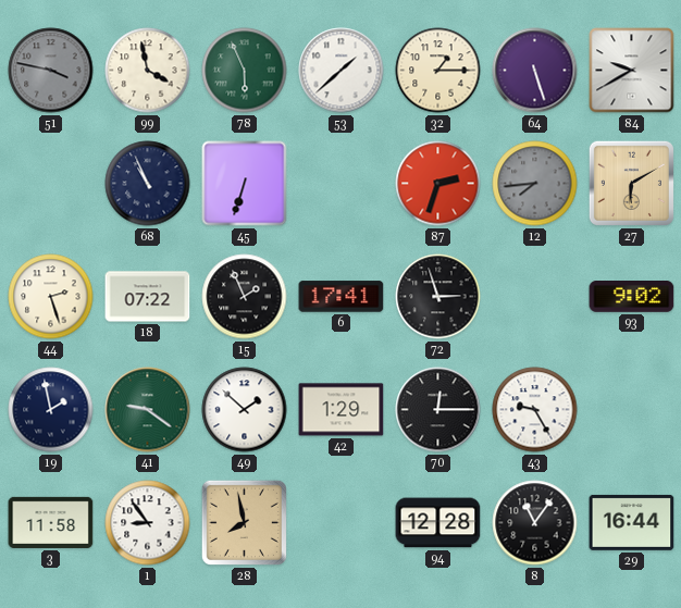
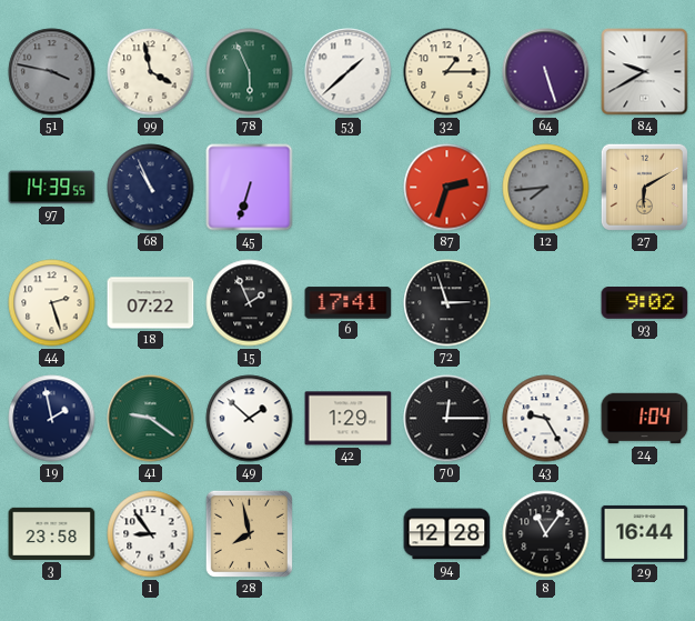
97: none -> 14:39 (52, 188)
24: none -> 1:04 (645, 419)
3: 11:58 -> 23:58 (52, 533)
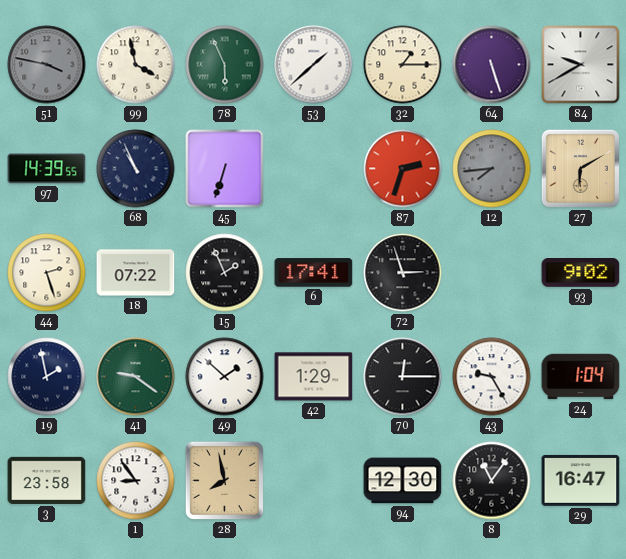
94: 12:28 -> 12:30 (403, 481)
29: 16:44 -> 16:47 (581, 480)
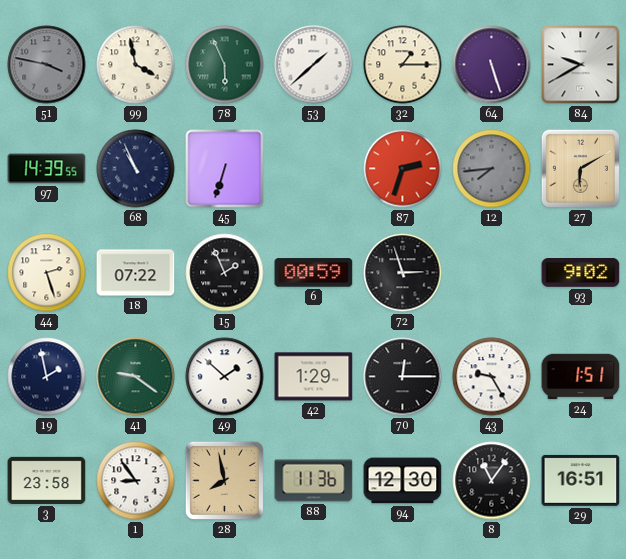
6: 17:41 -> 00:59 (314, 273)
24: 1:04 -> 1:51 (581, 377)
88: none -> 11:36 (314, 481)
29: 16:47 -> 16:51 (581, 480)
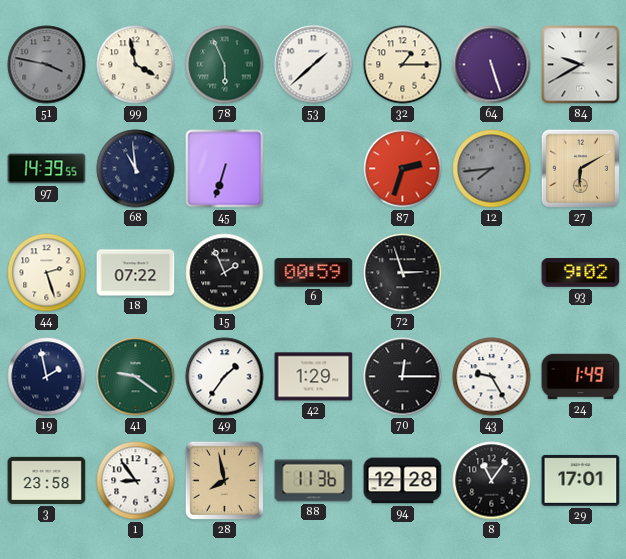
68: 10:56 -> 10:59 (136, 169)
49: 1:52 -> 1:36 (225, 377)
24: 1:51 -> 1:49 (581, 377)
94: 12:30 -> 12:28 (403, 481)
29: 16:51 -> 17:01 (581, 480)
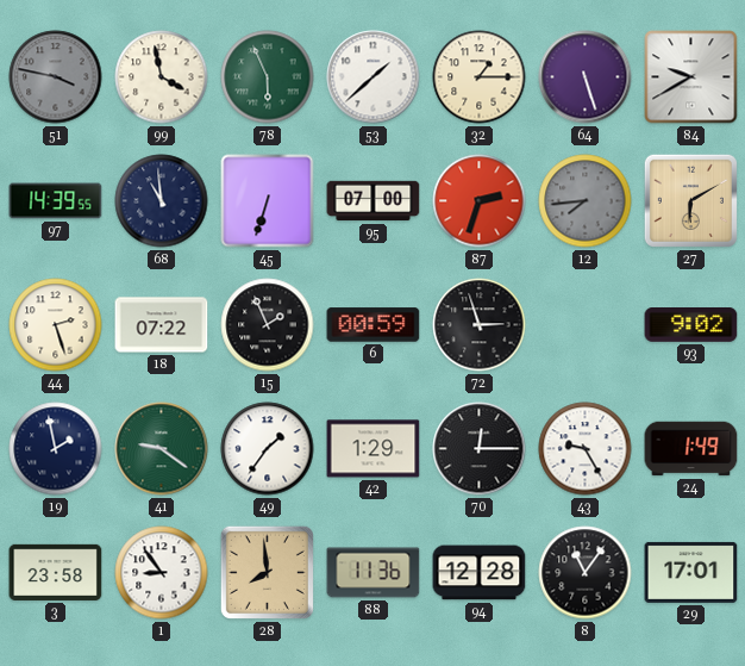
95: none -> 07:00 (374, 201)
28: 7:58 -> 7:59 (267, 572)
